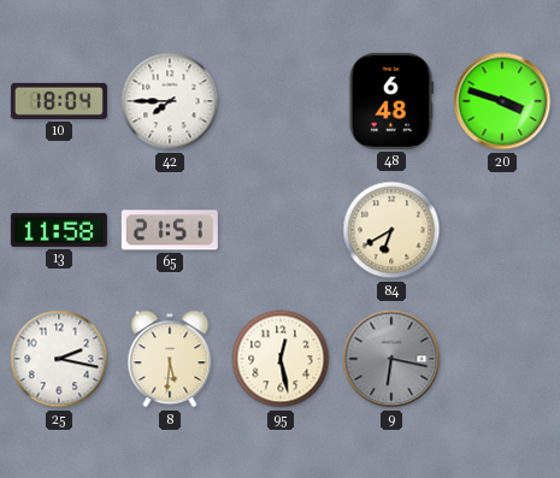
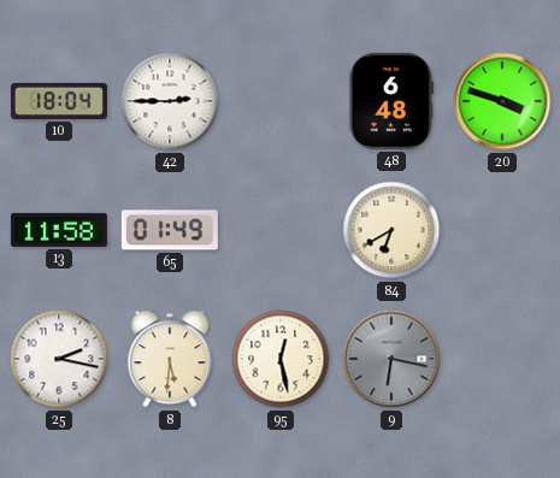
42: 7:45 -> 2:45 (170, 101)
65: 21:51 -> 01:49 (170, 230)
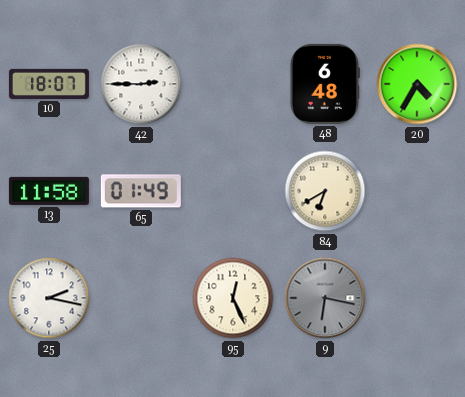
10: 18:04 -> 18:07 (49, 84)
20: 3:48 -> 4:35 (417, 84)
8: 5:31 -> none (170, 359)
95: 12:28 -> 12:26 (233, 298)
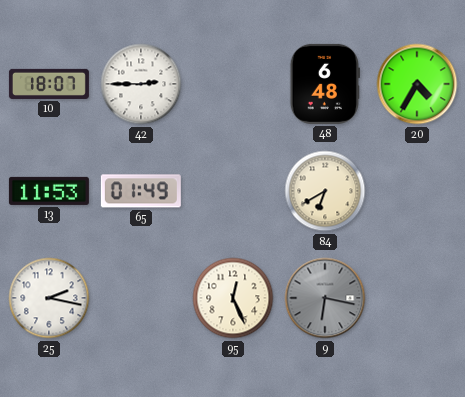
13: 11:58 -> 11:53 (49, 191)
